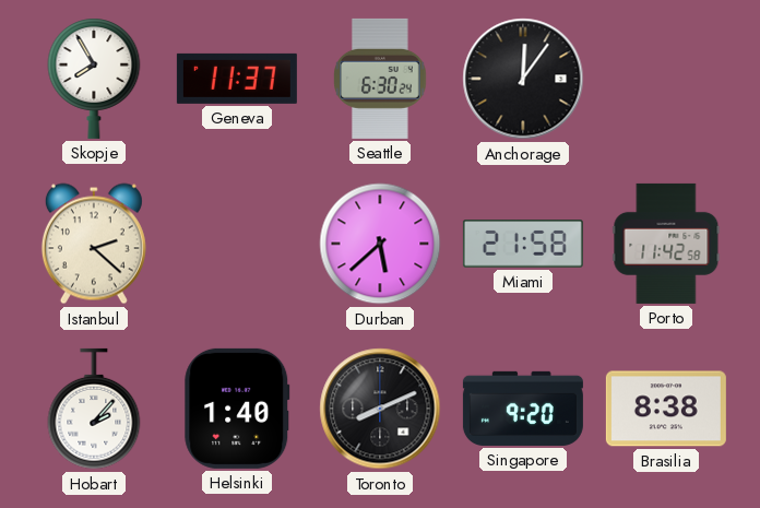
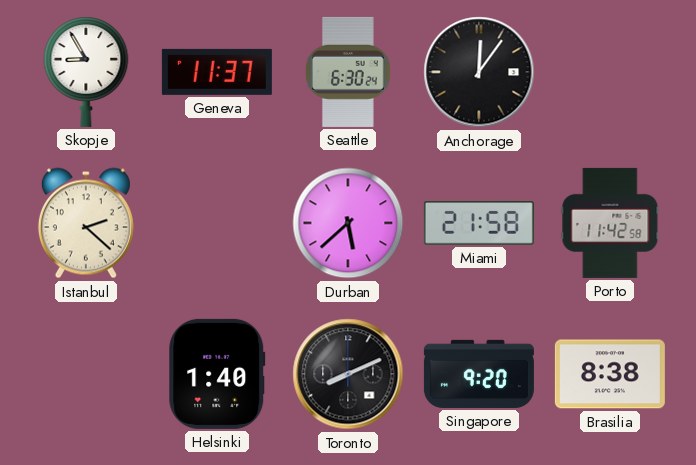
Skopje: 7:55 -> 8:55 (86, 72)
Hobart: 2:07 -> none (94, 409)
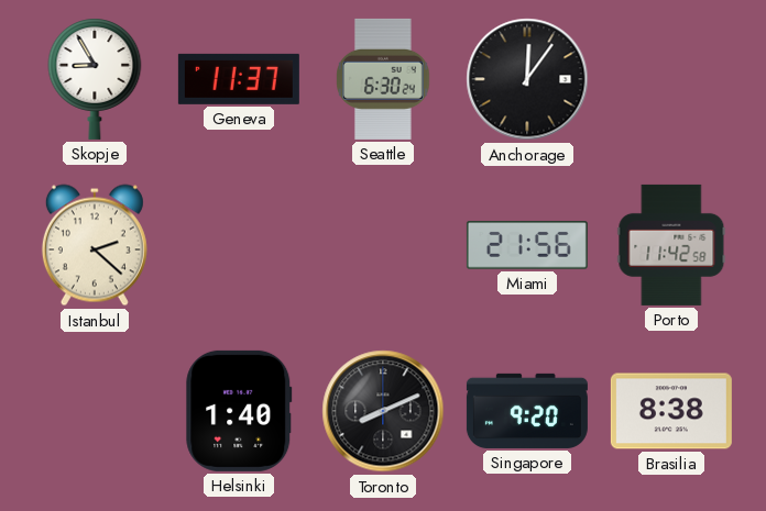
Durban: 5:38 -> none (348, 223)
Miami: 21:58 -> 21:56 (527, 246)
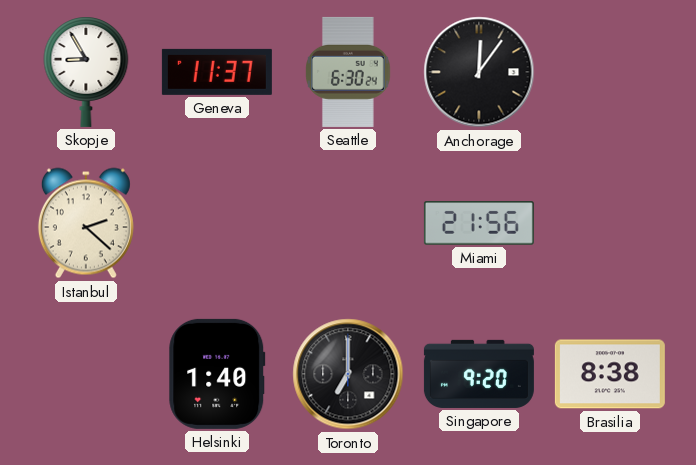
Porto: 11:42 -> none (671, 245)
Toronto: 8:11 -> 7:00 (348, 374)
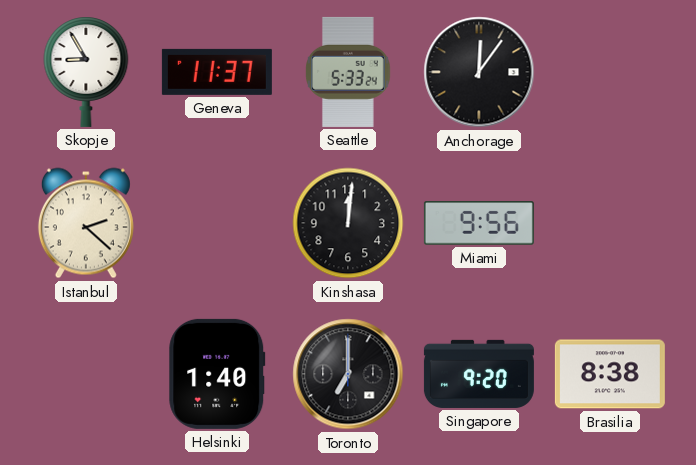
Seattle: 6:30 -> 5:33 (348, 72)
Kinshasa: none -> 12:01 (348, 223)
Miami: 21:56 -> 9:56 (479, 224)
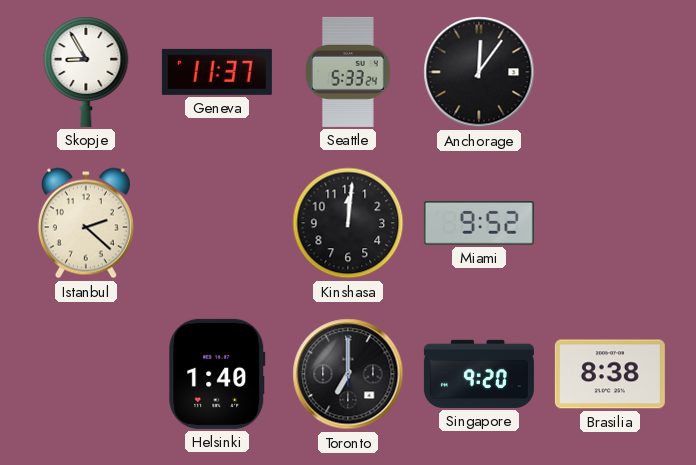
Miami: 9:56 -> 9:52 (479, 224)
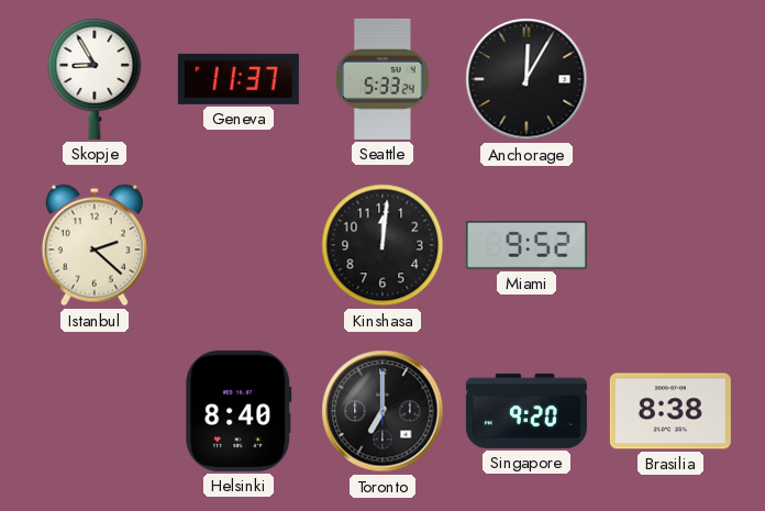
Anchorage: 12:06 -> 12:05 (526, 79)
Helsinki: 1:40 -> 8:40 (239, 411)
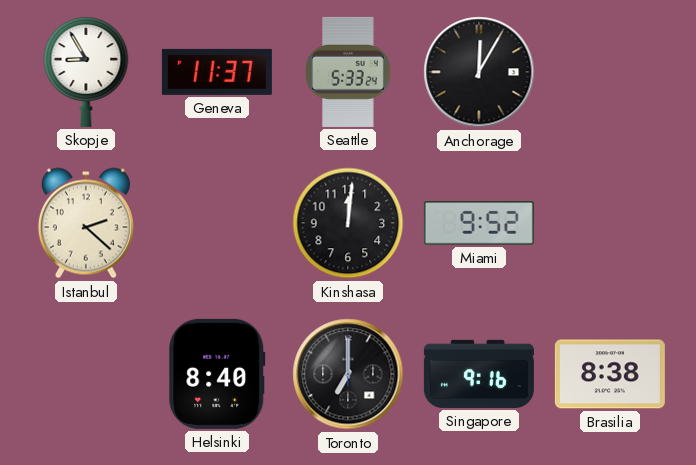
Singapore: 9:20 -> 9:16 (479, 374)
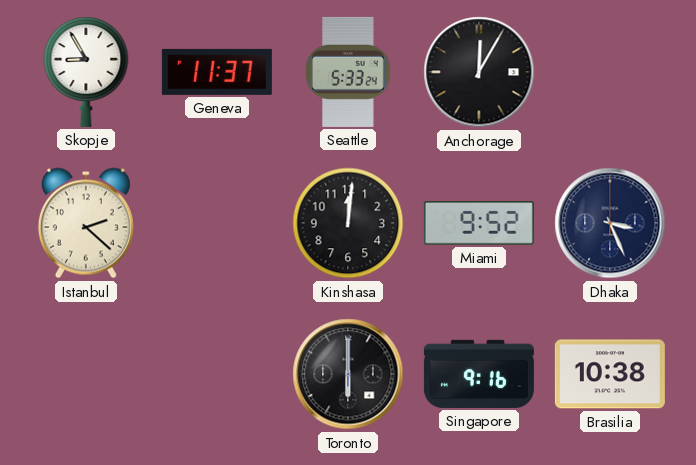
Dhaka: none -> 3:26 (610, 223)
Helsinki: 8:40 -> none (217, 374)
Toronto: 7:00 -> 6:00 (348, 374)
Brasilia: 8:38 -> 10:38 (610, 374)
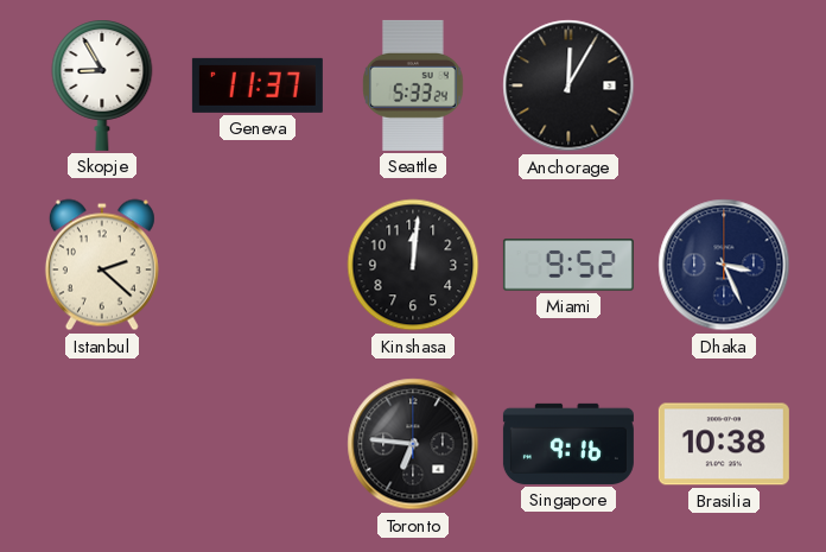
Toronto: 6:00 -> 6:46 (413, 444)
